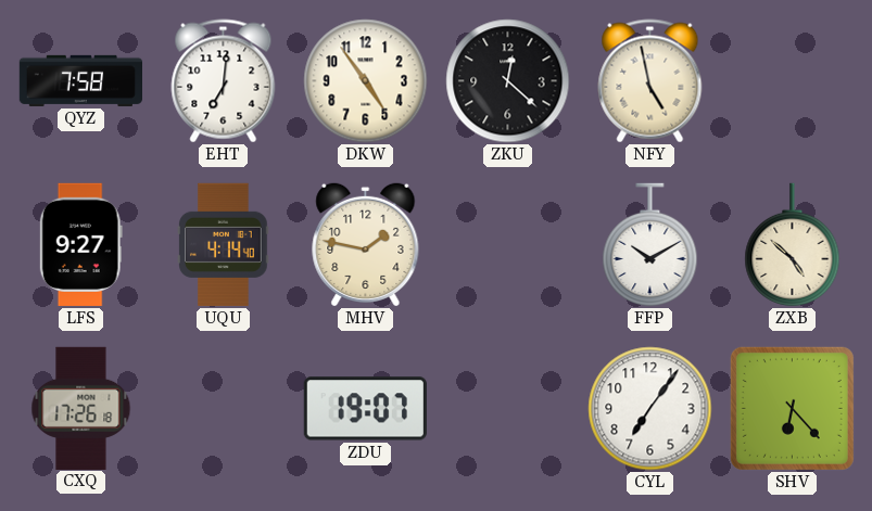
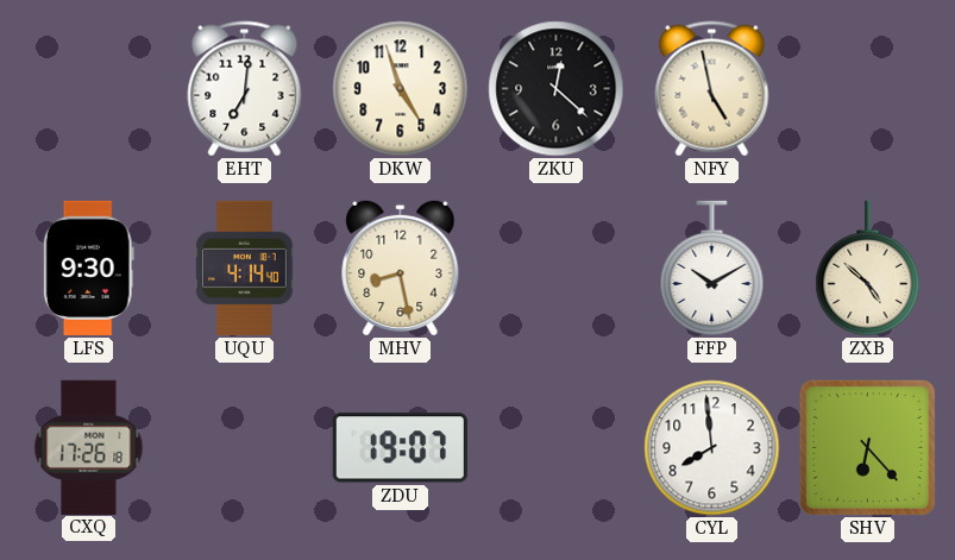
QYZ: 7:58 -> none (80, 80)
DKW: 4:54 -> 4:57 (401, 89)
LFS: 9:27 -> 9:30 (88, 268)
MHV: 1:47 -> 8:28 (401, 268)
CYL: 7:06 -> 7:59 (712, 448)
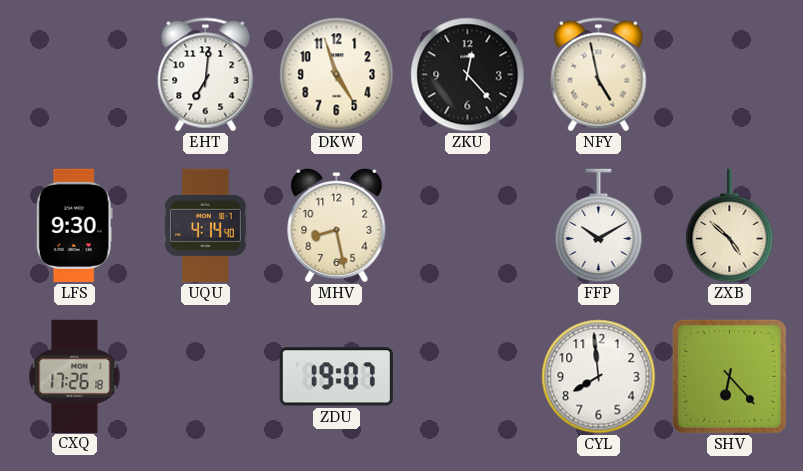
ZKU: 12:22 -> 12:23 (468, 75)
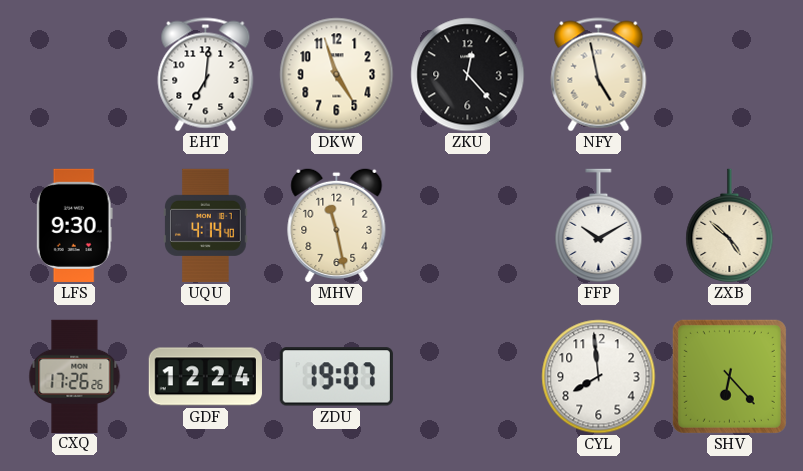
MHV: 8:28 -> 11:28 (337, 225)
CXQ: 17:26:18 -> 17:26:26 (75, 376)
GDF: none -> 12:24 (205, 377)
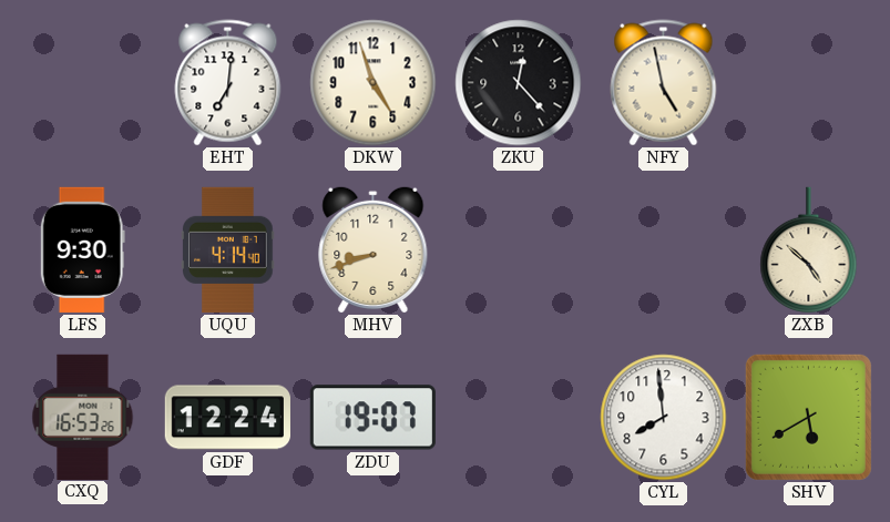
MHV: 11:28 -> 8:42 (374, 249)
FFP: 10:10 -> none (599, 226)
CXQ: 17:26 -> 16:53 (83, 417)
SHV: 6:23 -> 5:40 (808, 417)
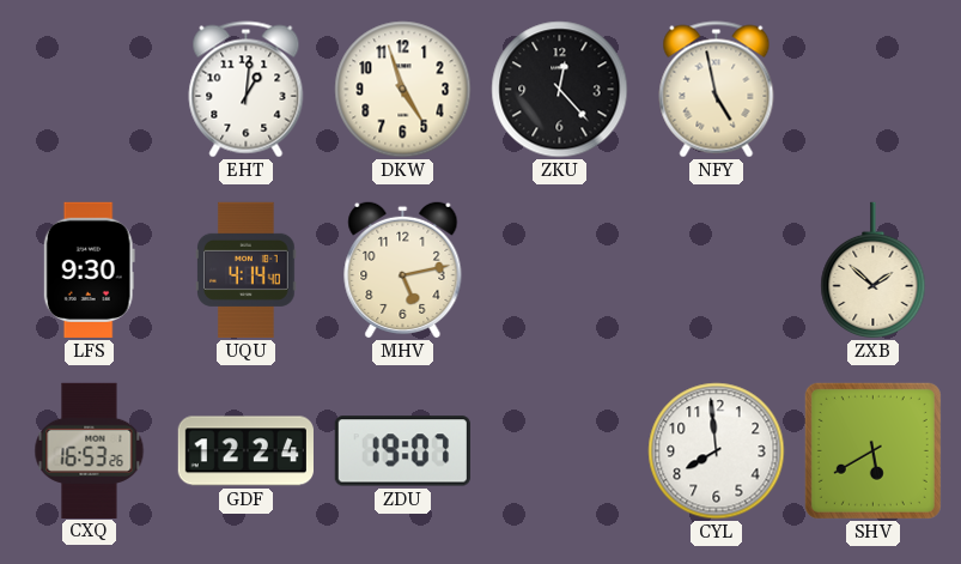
EHT: 7:01 -> 1:01 (247, 90)
MHV: 8:42 -> 5:13 (403, 269)
ZXB: 4:52 -> 1:52 (874, 271)
